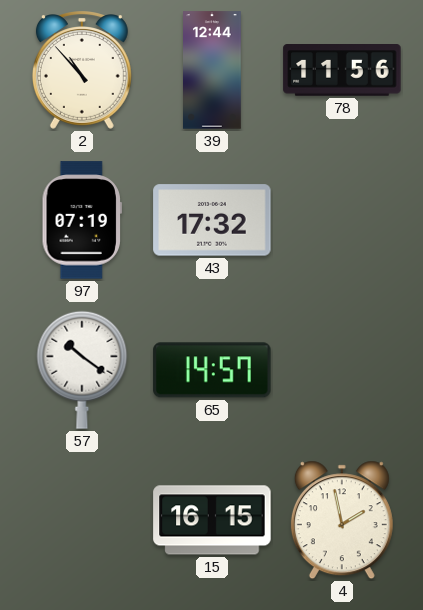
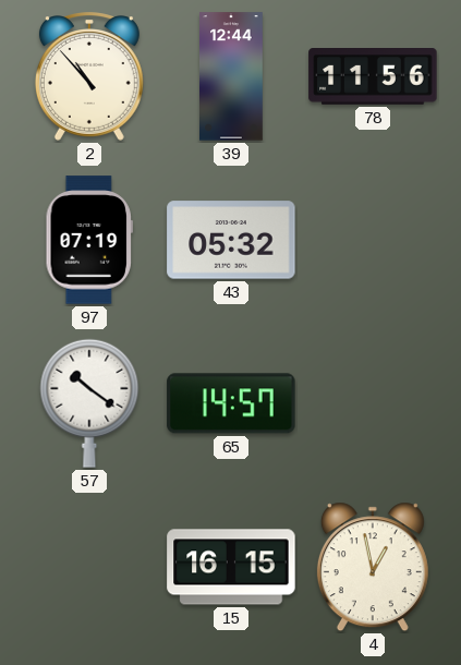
43: 17:32 -> 05:32 (231, 240)
4: 1:58 -> 12:58 (373, 567)
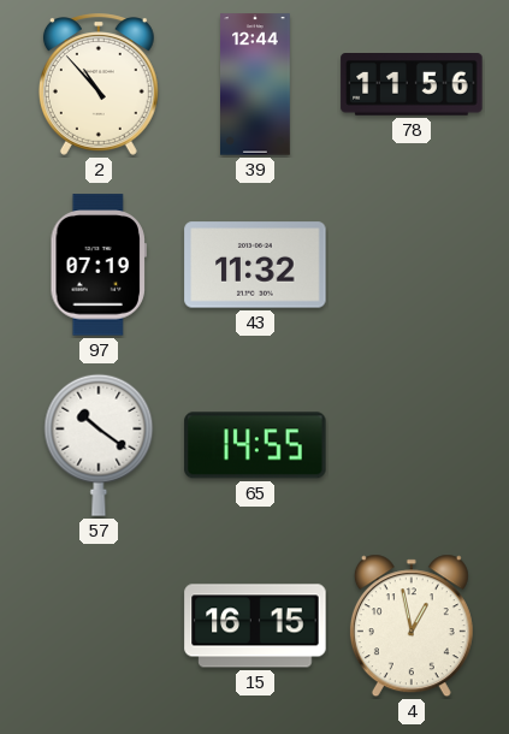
43: 05:32 -> 11:32 (255, 265)
65: 14:57 -> 14:55 (255, 445)
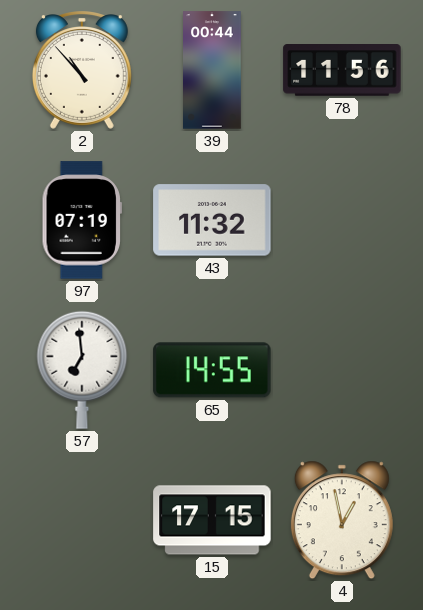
39: 12:44 -> 00:44 (213, 70)
57: 10:21 -> 6:59 (82, 370)
15: 16:15 -> 17:15 (212, 520)
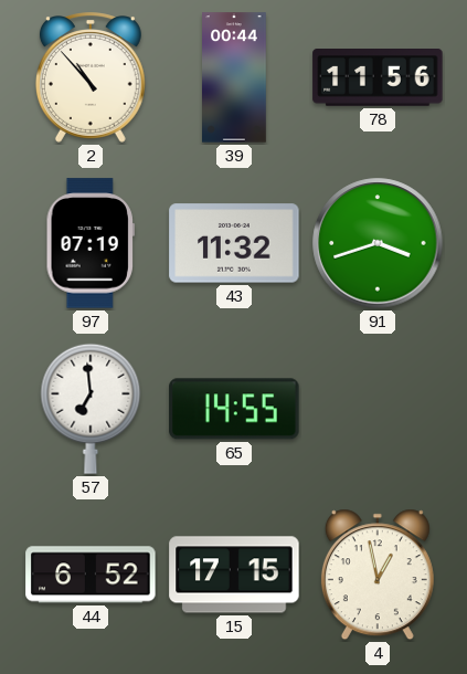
91: none -> 3:42 (378, 243)
44: none -> 6:52 (91, 575)
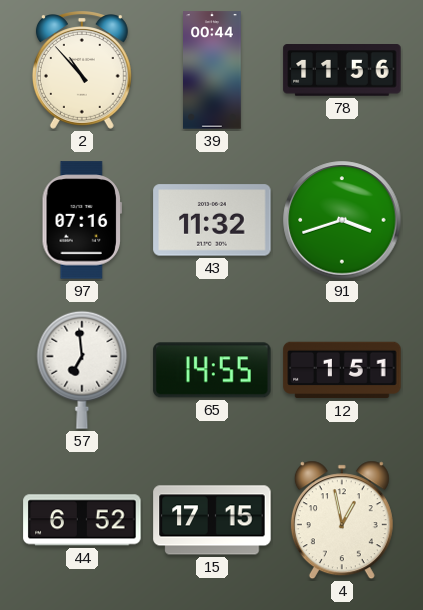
97: 07:19 -> 07:16 (81, 220)
12: none -> 1:51 (342, 370)
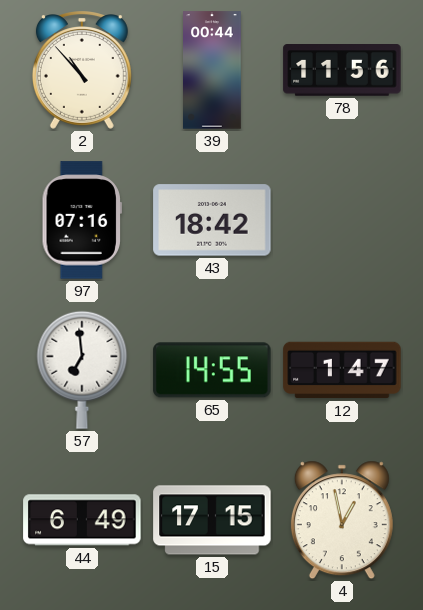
43: 11:32 -> 18:42 (212, 220)
91: 3:42 -> none (342, 220)
12: 1:51 -> 1:47 (342, 370)
44: 6:52 -> 6:49 (82, 520)
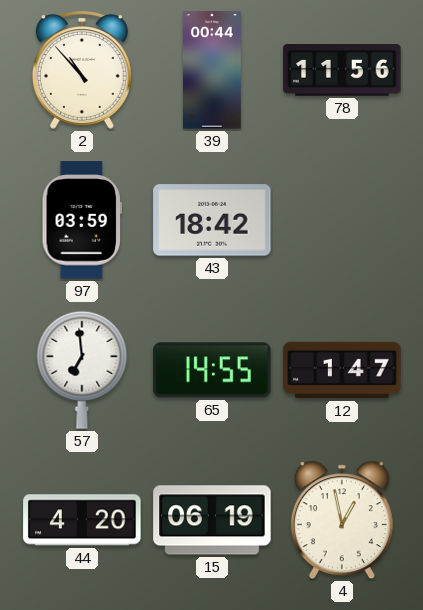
97: 07:16 -> 03:59 (81, 220)
44: 6:49 -> 4:20 (82, 520)
15: 17:15 -> 06:19 (212, 520)
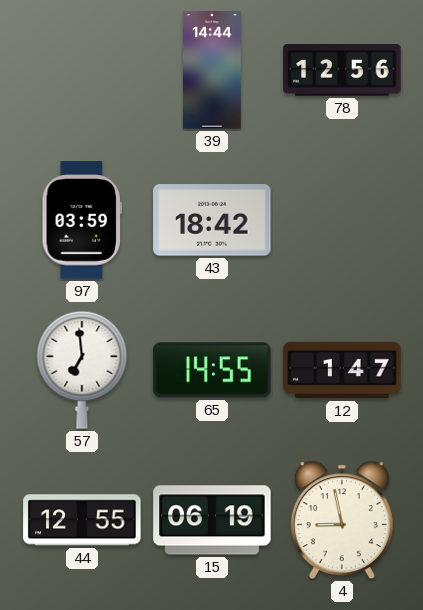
2: 10:53 -> none (82, 70)
39: 00:44 -> 14:44 (213, 70)
78: 11:56 -> 12:56 (342, 70)
44: 4:20 -> 12:55 (82, 520)
4: 12:58 -> 8:58 (342, 520)
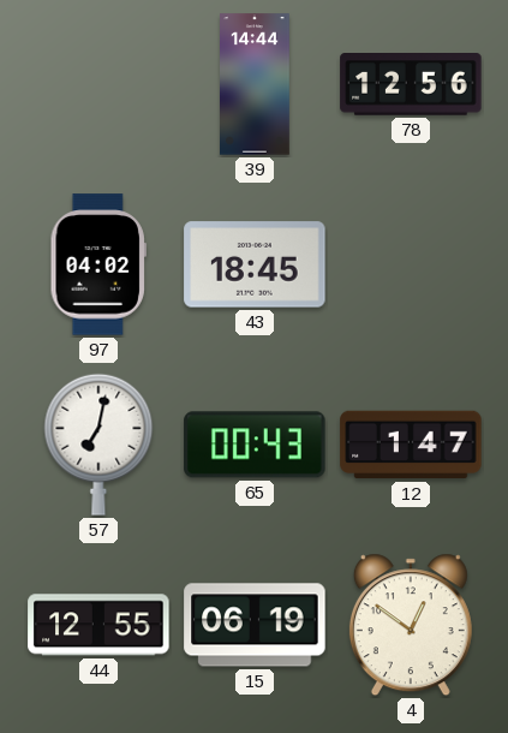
97: 03:59 -> 04:02 (97, 264)
43: 18:42 -> 18:45 (255, 264)
57: 6:59 -> 7:02 (98, 445)
65: 14:55 -> 00:43 (255, 445)
4: 8:58 -> 12:51 (411, 625)
